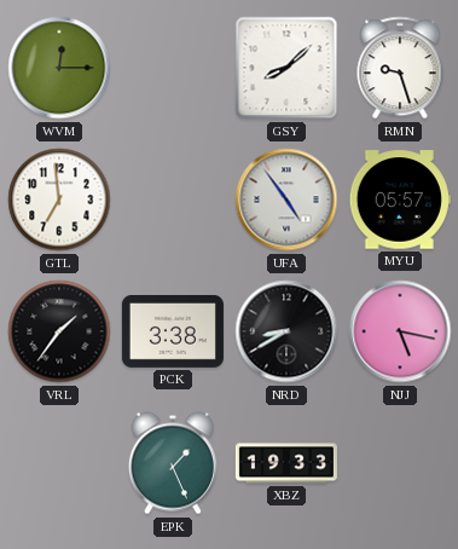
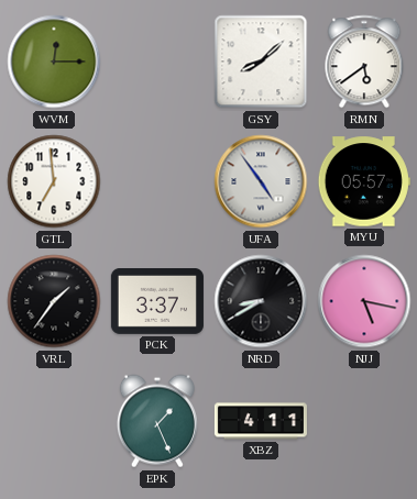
RMN: 9:27 -> 5:39 (364, 62)
PCK: 3:38 -> 3:37 (157, 302)
XBZ: 19:33 -> 4:11 (261, 421)
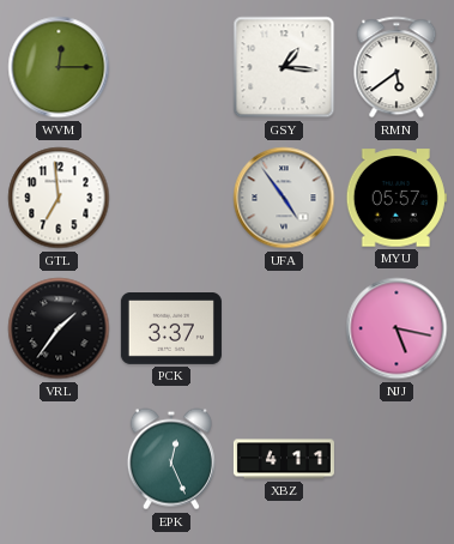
GSY: 8:08 -> 1:16 (284, 67)
NRD: 8:40 -> none (261, 301)
EPK: 1:26 -> 12:26 (171, 459)
